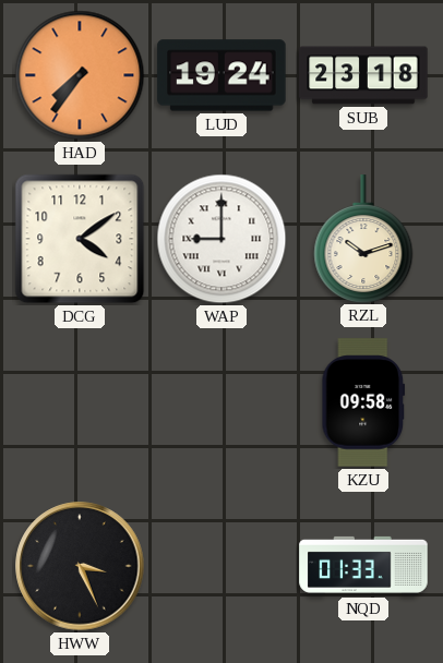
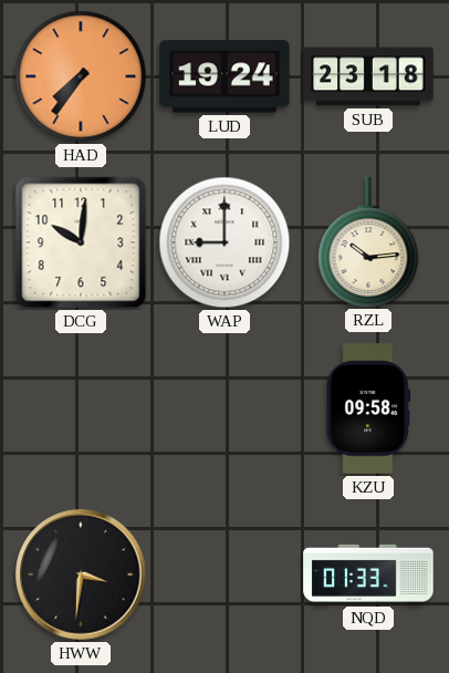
DCG: 4:09 -> 10:01 (81, 242)
RZL: 10:12 -> 10:14 (368, 242)
HWW: 3:26 -> 3:31 (81, 574)
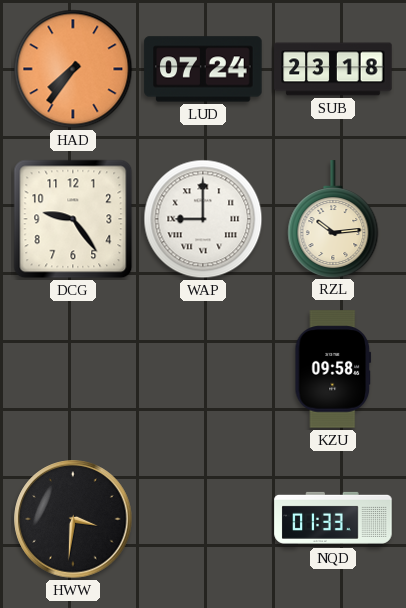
LUD: 19:24 -> 07:24 (203, 69)
DCG: 10:01 -> 9:24 (73, 219)
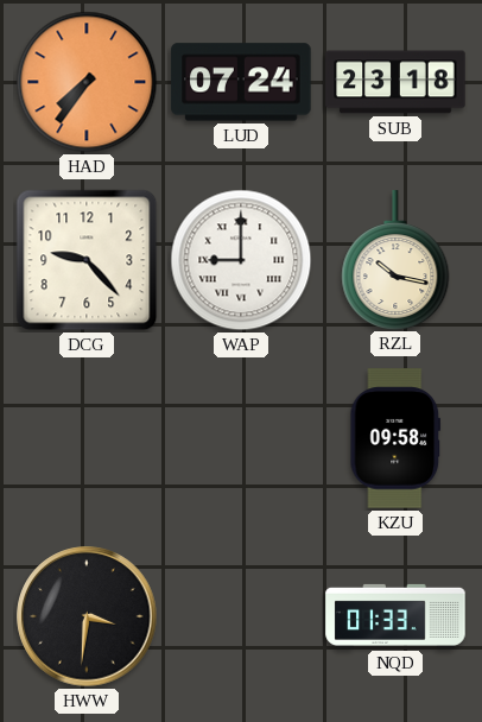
DCG: 9:24 -> 9:23 (87, 260)
RZL: 10:14 -> 10:17 (395, 260)
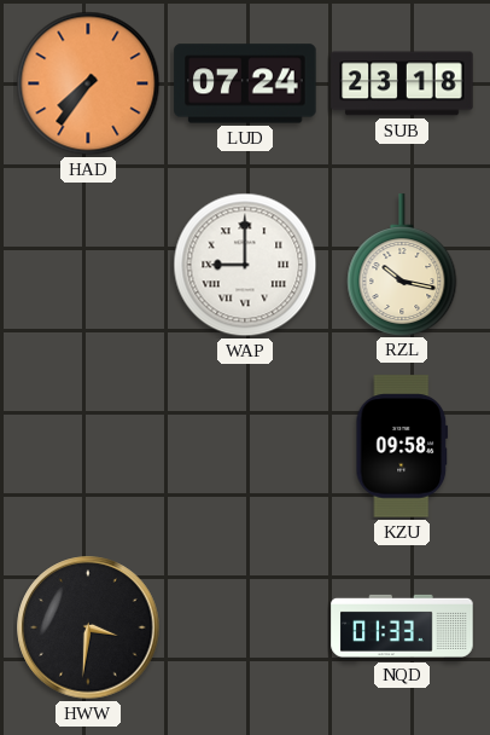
DCG: 9:23 -> none (87, 260)
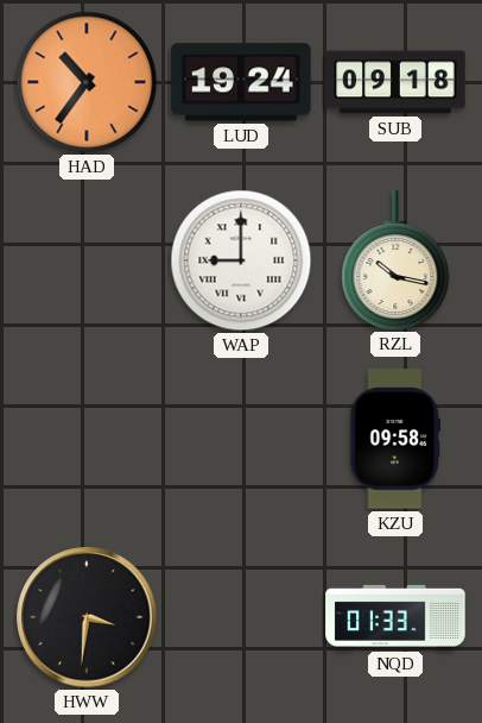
HAD: 7:36 -> 10:36 (87, 82)
LUD: 07:24 -> 19:24 (241, 82)
SUB: 23:18 -> 09:18 (395, 82)
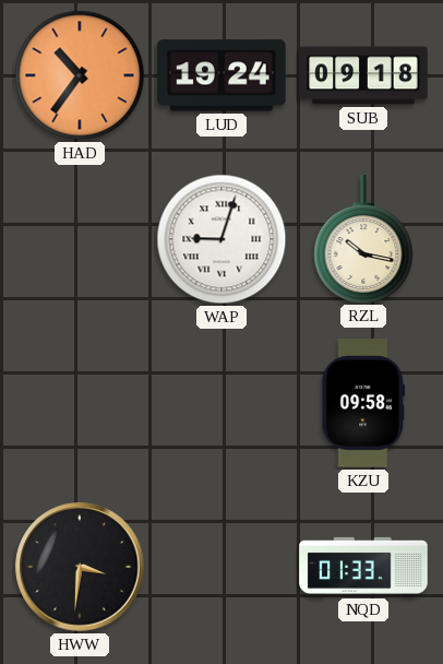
WAP: 9:00 -> 9:03 (221, 239)
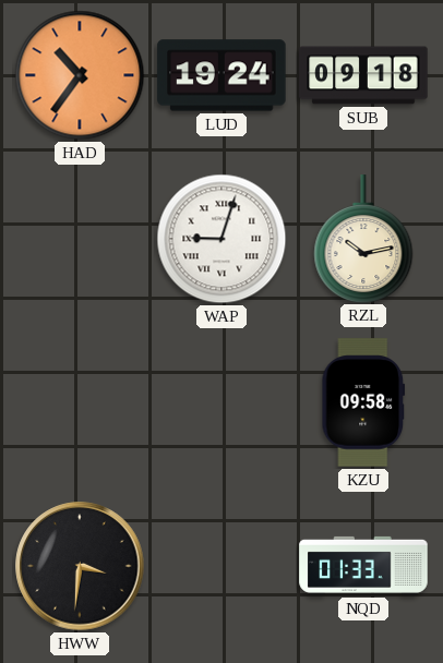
RZL: 10:17 -> 10:13 (363, 239)
